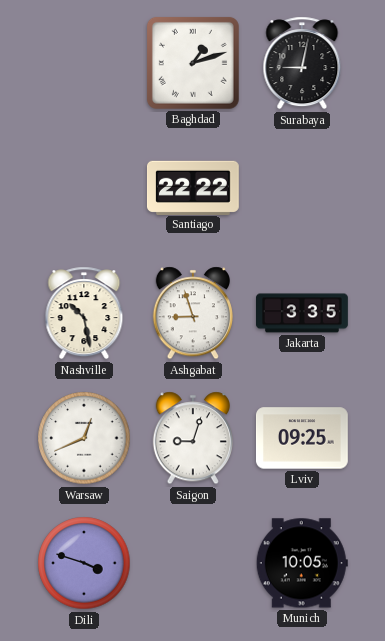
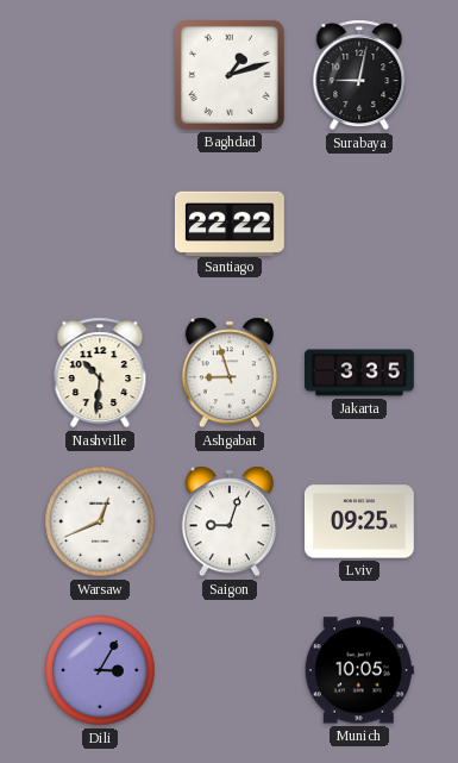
Nashville: 10:28 -> 10:31 (100, 373)
Dili: 3:48 -> 3:05 (100, 670)
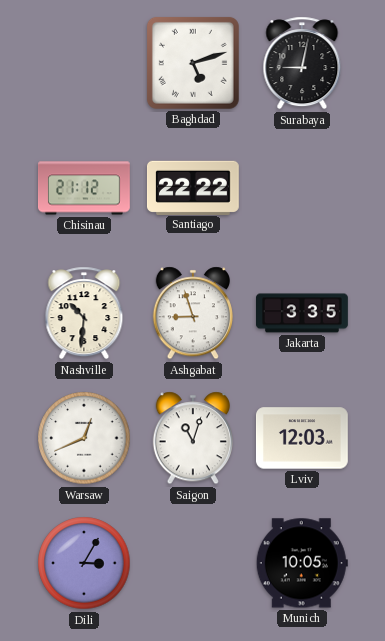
Baghdad: 1:12 -> 5:12 (193, 63)
Chisinau: none -> 21:12 (85, 188)
Saigon: 9:03 -> 11:03 (193, 438)
Lviv: 09:25 -> 12:03 (302, 438)
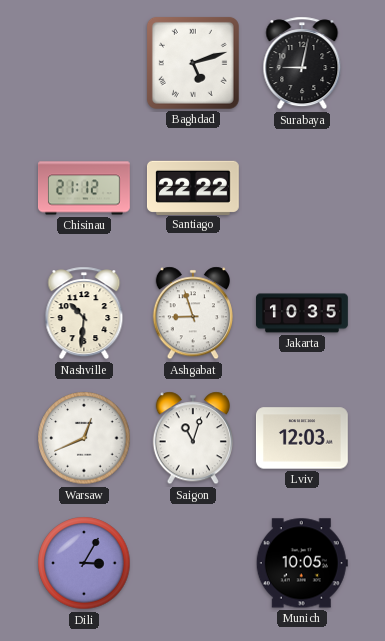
Jakarta: 3:35 -> 10:35 (303, 313)
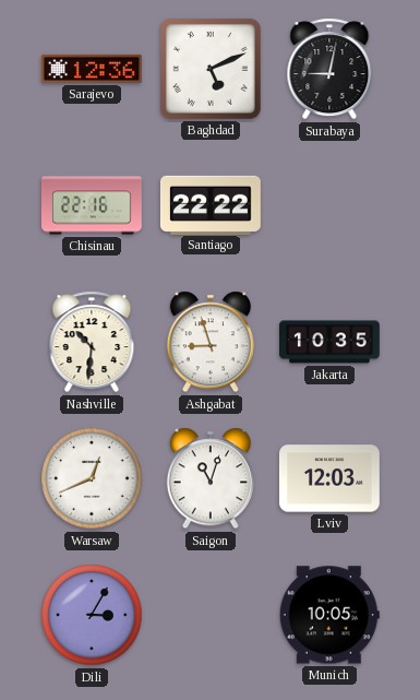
Sarajevo: none -> 12:36 (92, 69)
Baghdad: 5:12 -> 5:11 (211, 69)
Chisinau: 21:12 -> 22:16 (93, 205)
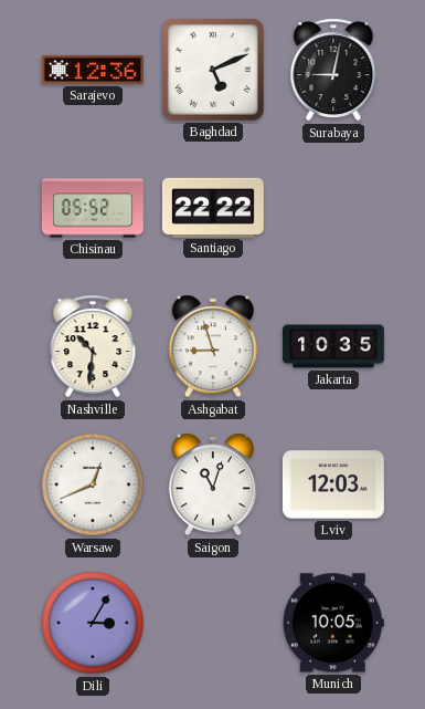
Chisinau: 22:16 -> 05:52 (94, 208)
